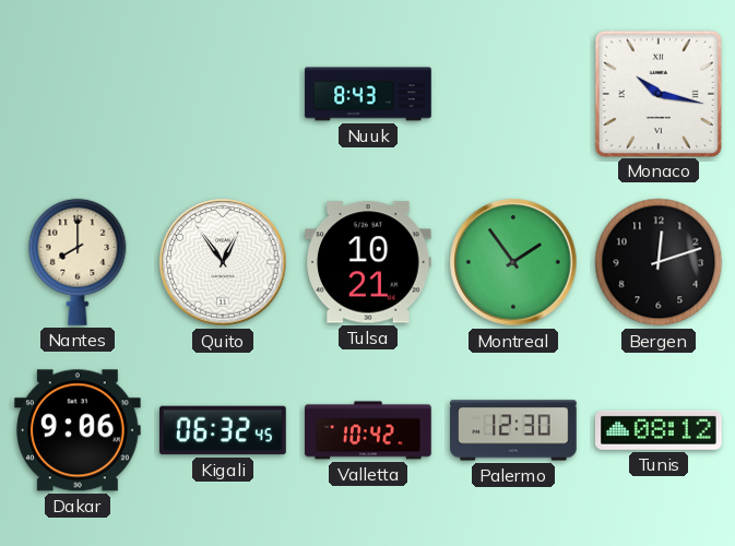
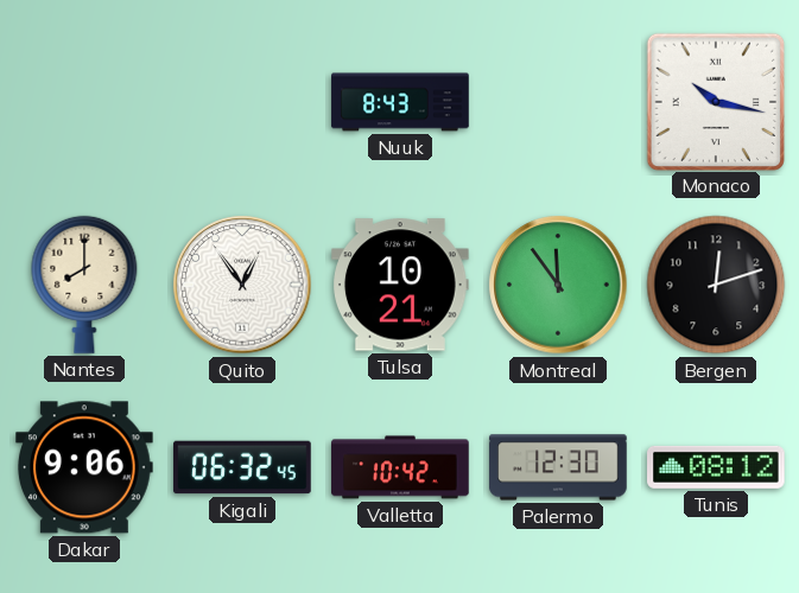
Montreal: 1:54 -> 11:54 (558, 285)
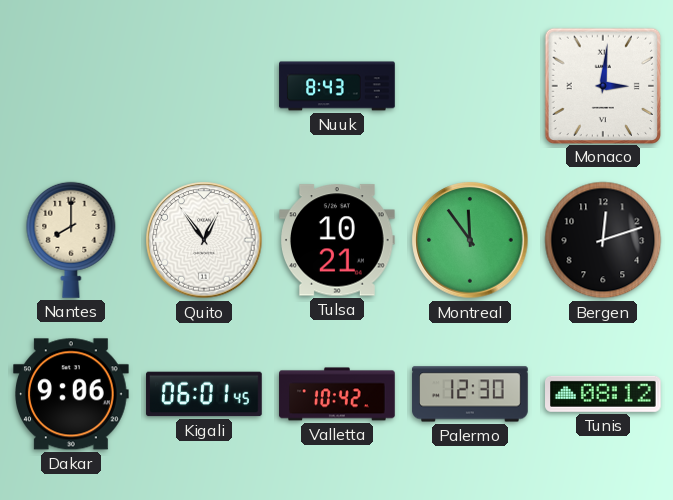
Monaco: 10:17 -> 3:01 (602, 85)
Kigali: 06:32 -> 06:01 (204, 394)
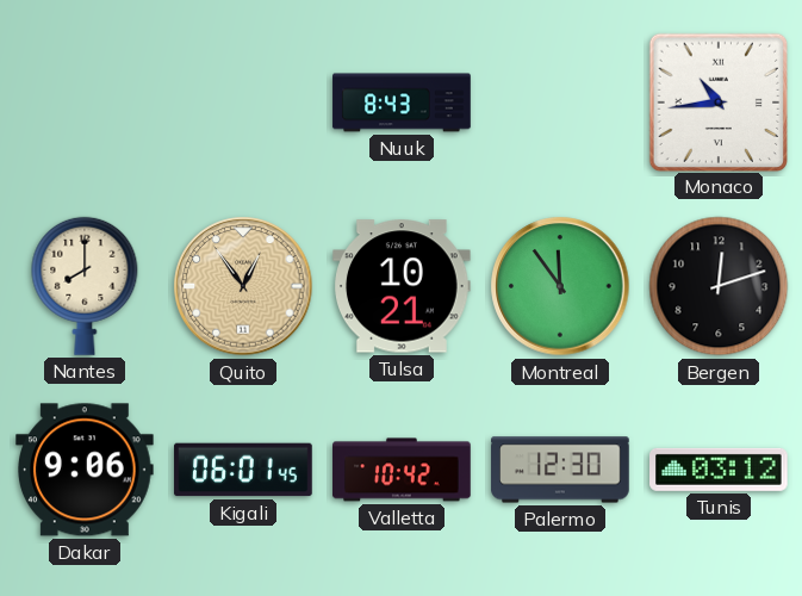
Monaco: 3:01 -> 10:44 (717, 101)
Quito dial: white -> champagne (243, 286)
Tunis: 08:12 -> 03:12 (720, 470)
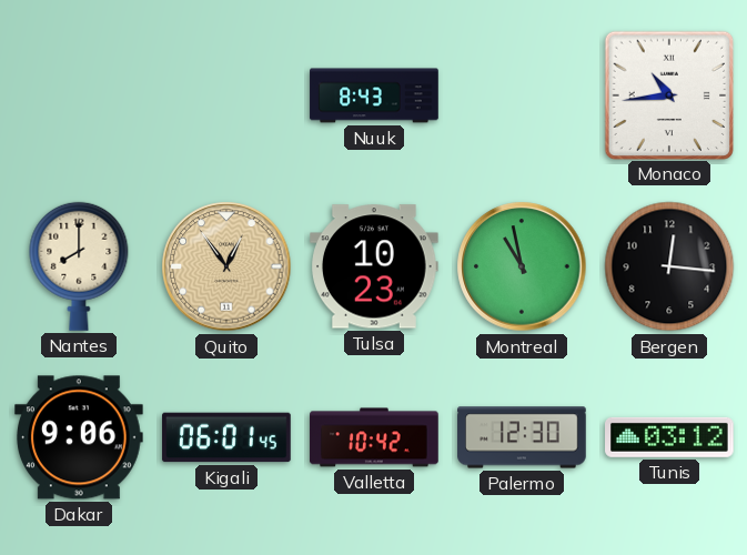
Tulsa: 10:21 -> 10:23 (375, 266)
Montreal: 11:54 -> 10:58 (522, 266)
Bergen: 12:12 -> 12:16 (669, 266)
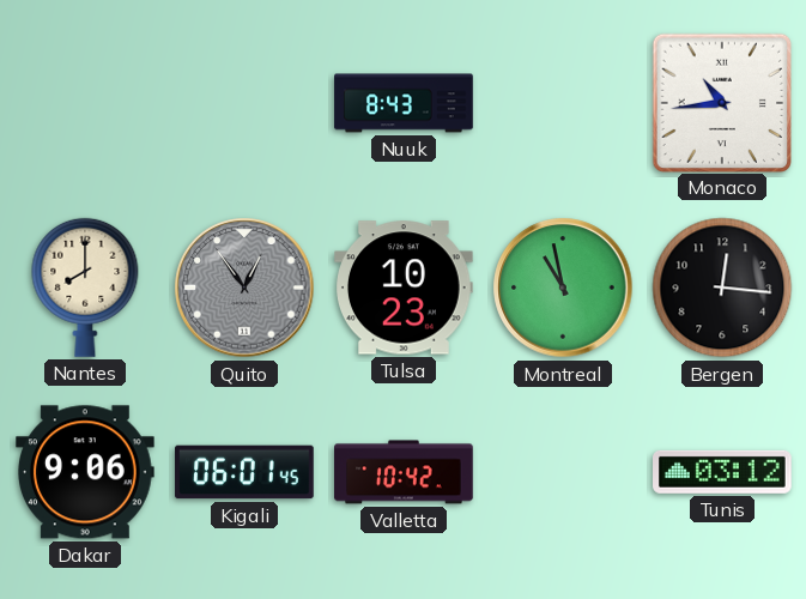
Quito dial: champagne -> grey (244, 288)
Palermo: 12:30 -> none (522, 437)
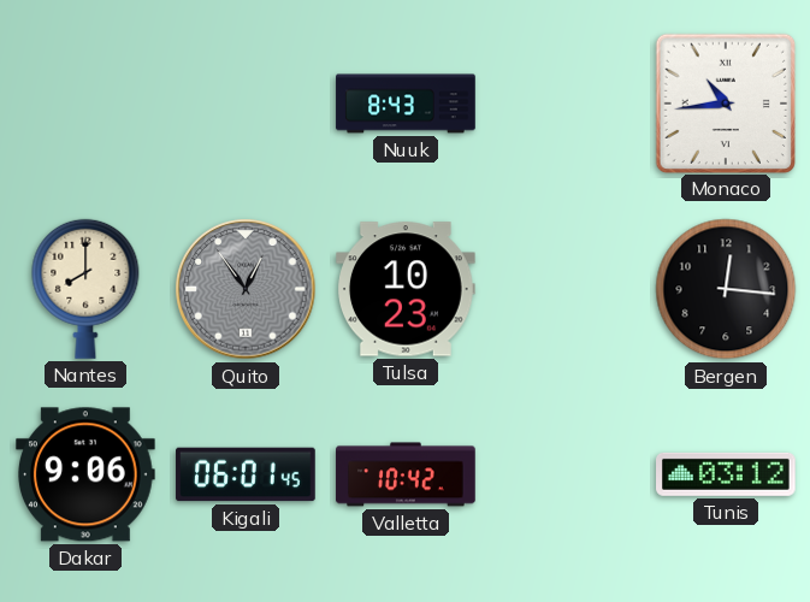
Montreal: 10:58 -> none (563, 288)
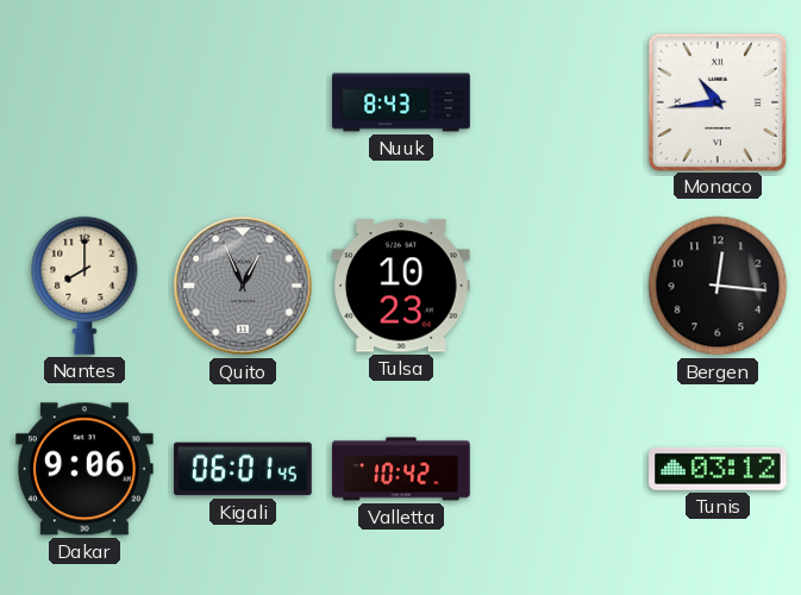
Quito: 12:54 -> 12:56 (243, 286)
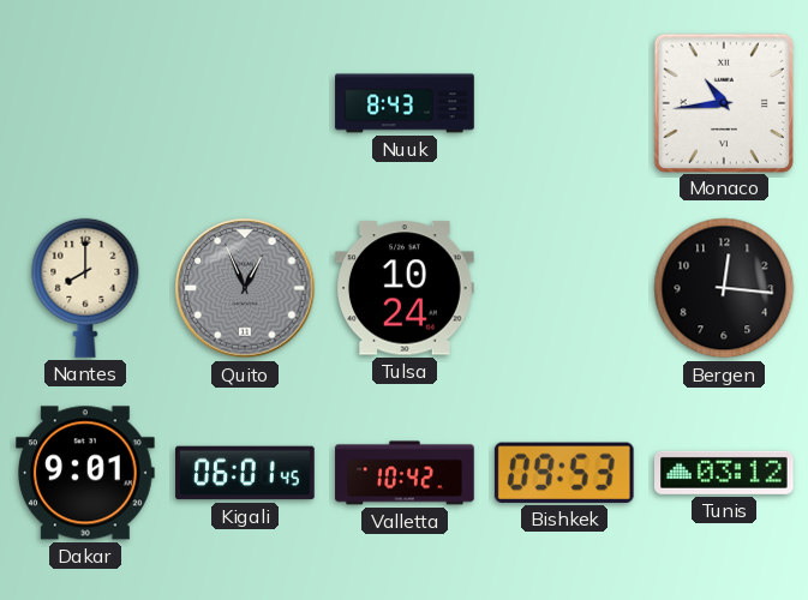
Tulsa: 10:23 -> 10:24 (406, 288)
Dakar: 9:06 -> 9:01 (86, 473)
Bishkek: none -> 09:53 (564, 473)
